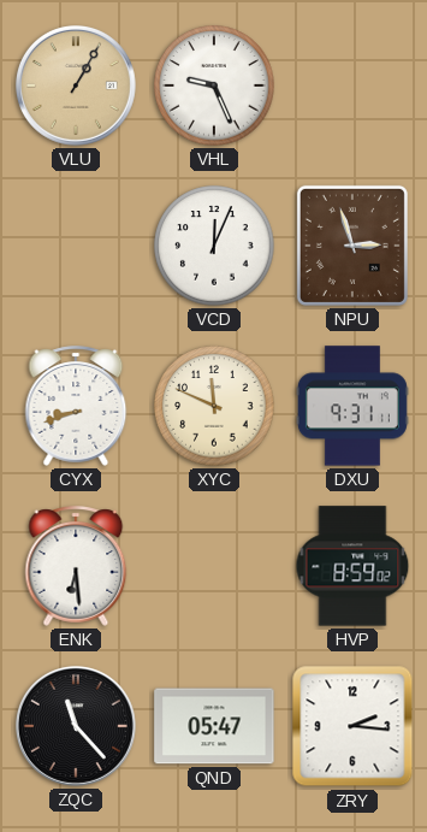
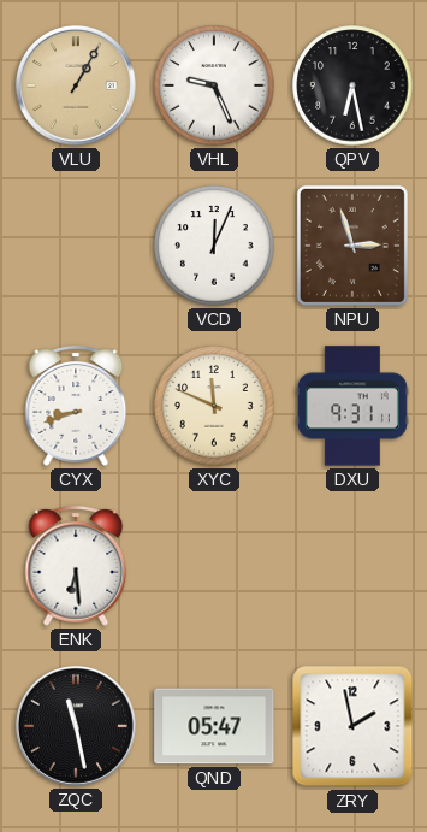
QPV: none -> 6:28 (352, 85)
HVP: 8:59 -> none (352, 566)
ZQC: 11:23 -> 11:28 (76, 726)
ZRY: 2:16 -> 1:58 (352, 726)
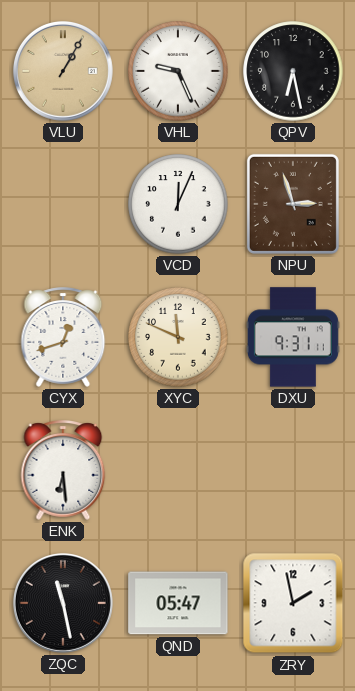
CYX: 8:42 -> 12:42 (63, 337)
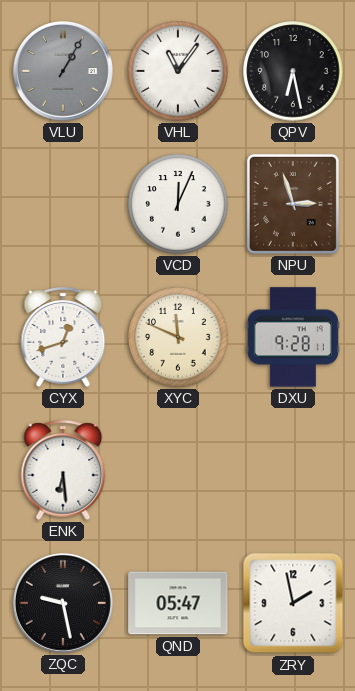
VLU dial: champagne -> grey (63, 71)
VHL: 9:26 -> 11:06 (178, 71)
DXU: 9:31 -> 9:28 (293, 337)
ZQC: 11:28 -> 9:28 (63, 603)
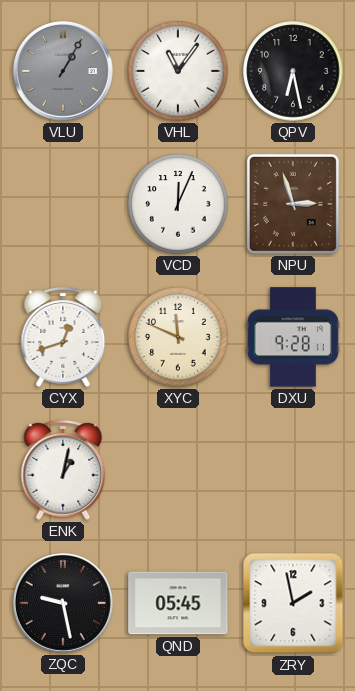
ENK: 6:29 -> 1:02 (63, 470)
QND: 05:47 -> 05:45 (178, 603)
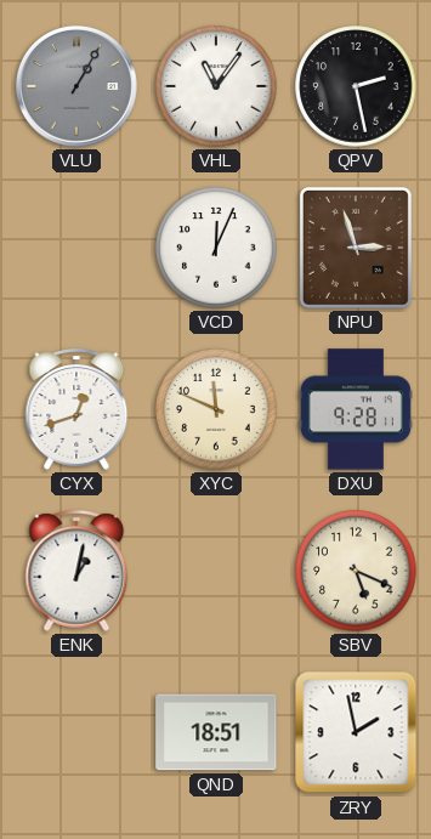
QPV: 6:28 -> 2:28 (356, 86)
SBV: none -> 5:19 (356, 571)
ZQC: 9:28 -> none (63, 603)
QND: 05:45 -> 18:51 (216, 732)
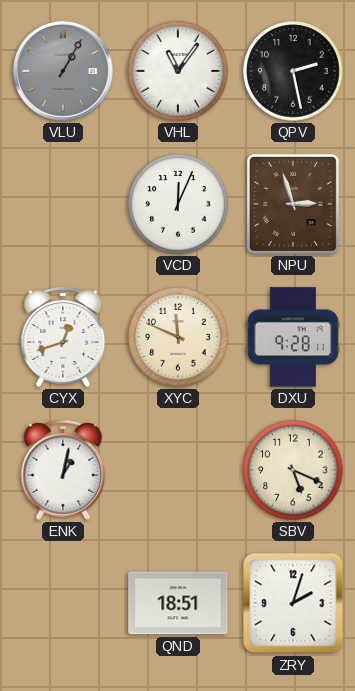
ZRY: 1:58 -> 2:03 (293, 603)
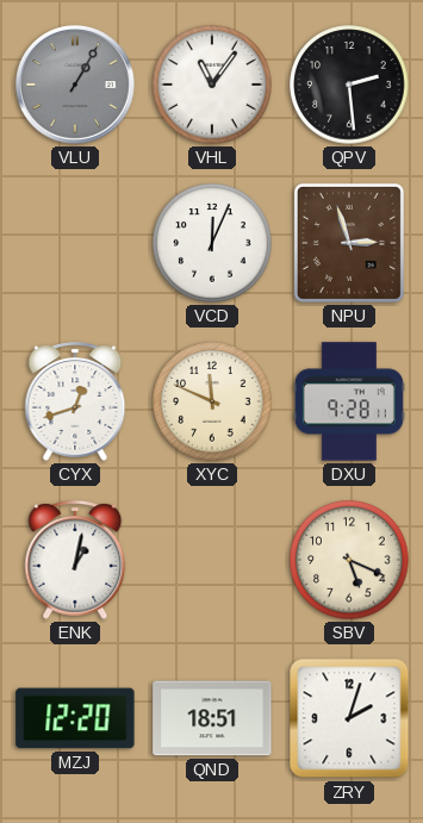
QPV: 2:28 -> 2:29 (349, 85)
MZJ: none -> 12:20 (75, 718)
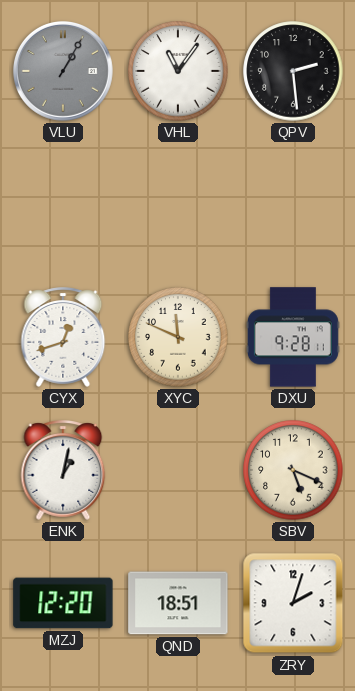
VCD: 12:04 -> none (212, 243)
NPU: 2:57 -> none (349, 243)
